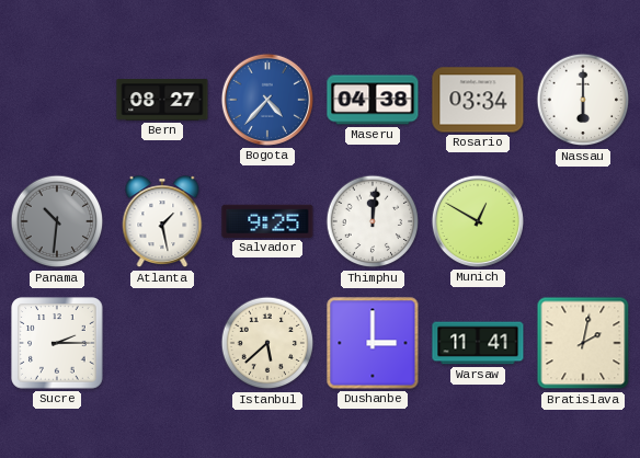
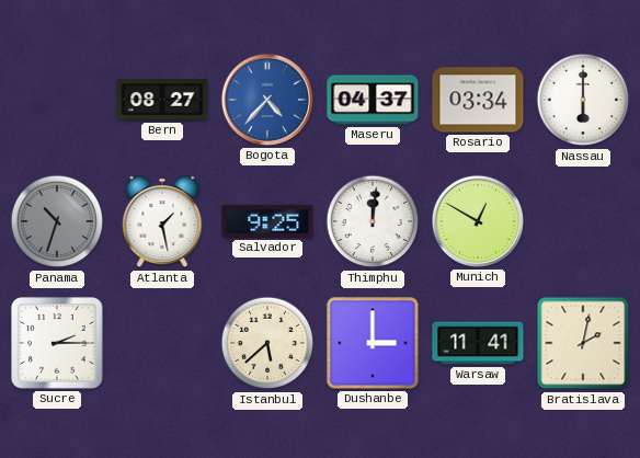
Maseru: 04:38 -> 04:37 (373, 100)
Panama: 10:31 -> 10:33 (57, 221)
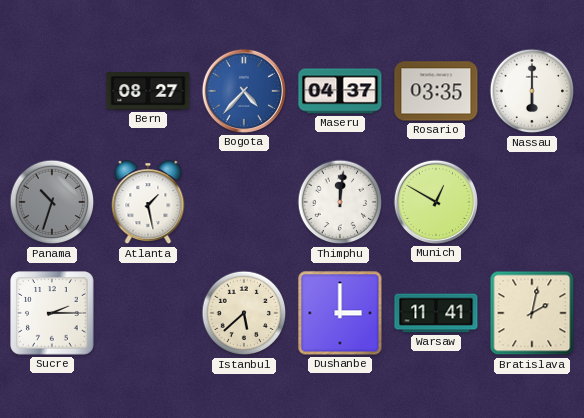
Rosario: 03:34 -> 03:35 (436, 91)
Salvador: 9:25 -> none (267, 221)
